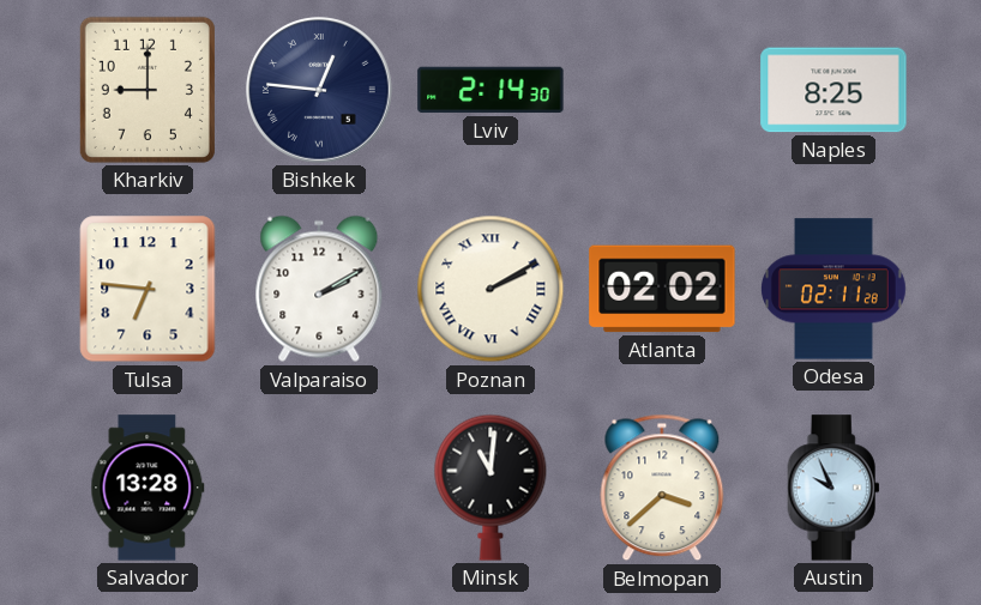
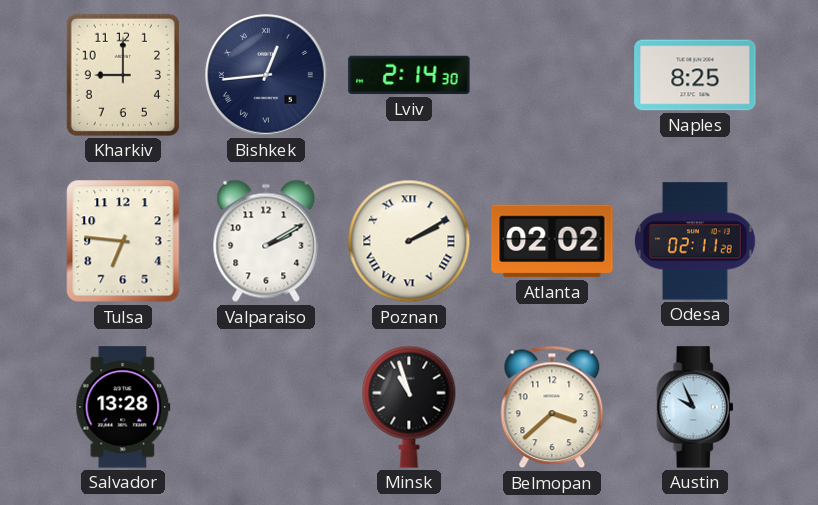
Bishkek: 12:46 -> 12:44 (267, 76)
Minsk: 11:01 -> 10:57 (409, 407)
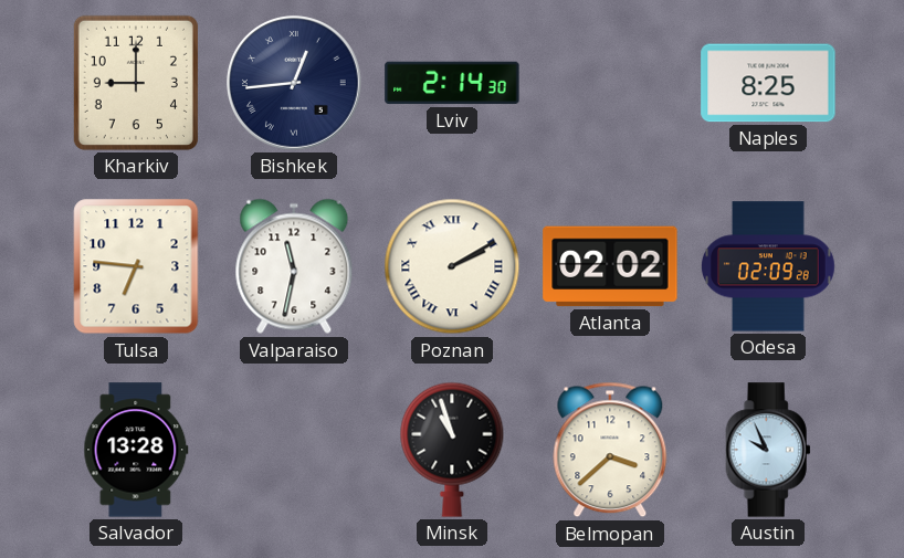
Valparaiso: 2:10 -> 11:32 (294, 266)
Odesa: 02:11 -> 02:09 (768, 266)
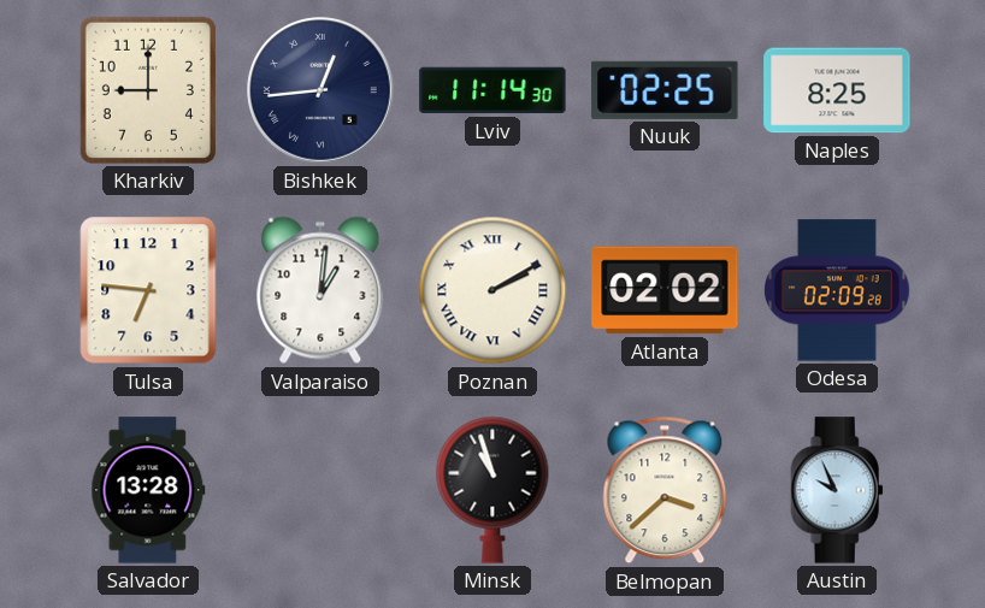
Lviv: 2:14 -> 11:14 (492, 90)
Nuuk: none -> 02:25 (665, 90)
Valparaiso: 11:32 -> 1:01 (320, 290)
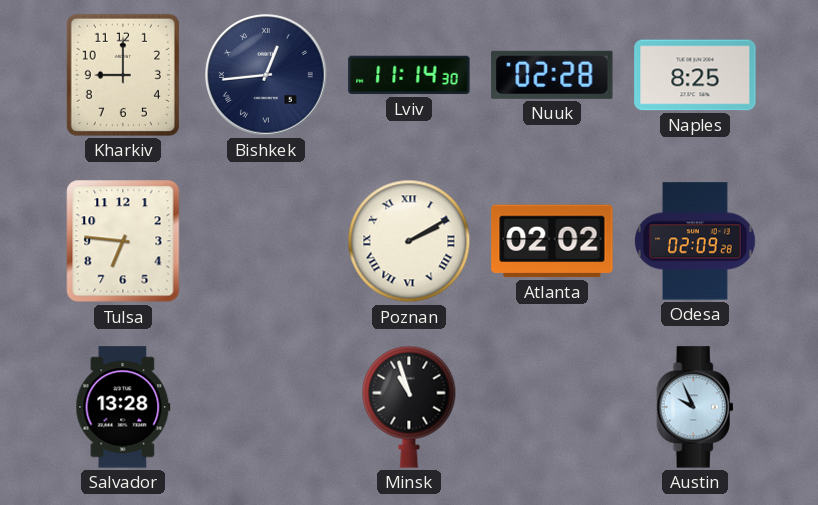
Nuuk: 02:25 -> 02:28 (552, 75)
Valparaiso: 1:01 -> none (320, 290)
Belmopan: 3:38 -> none (665, 490)
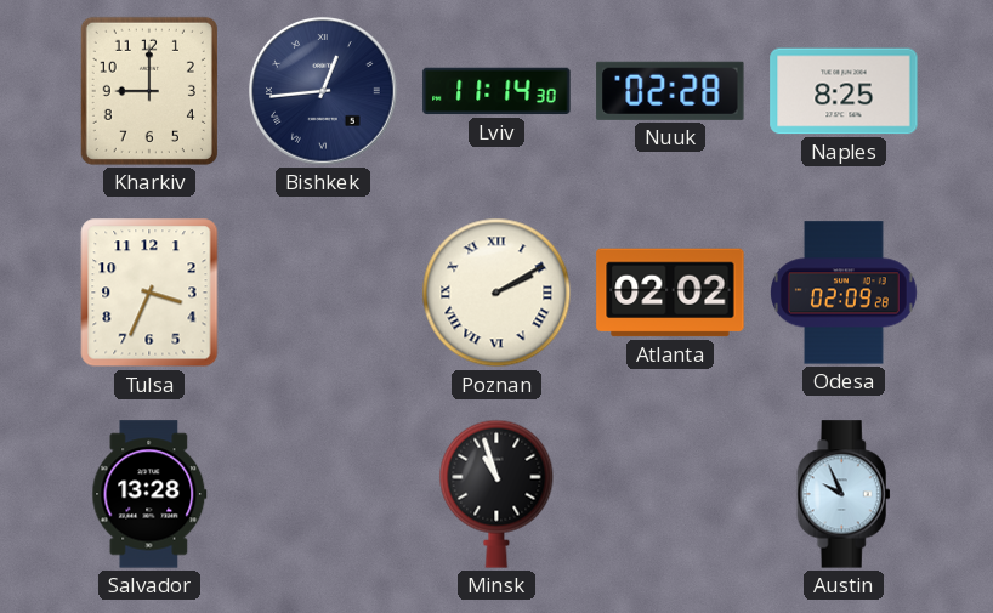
Tulsa: 6:46 -> 3:34 (149, 293)
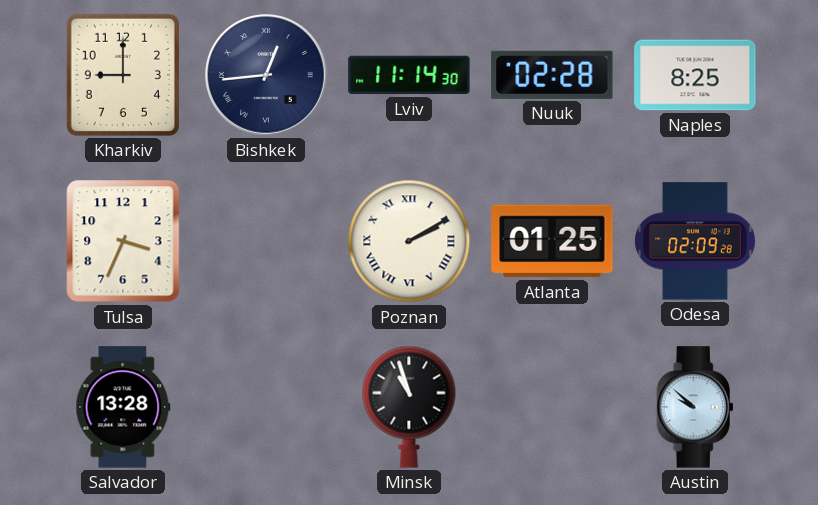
Atlanta: 02:02 -> 01:25 (552, 241)
Austin: 9:56 -> 9:52 (695, 407)
